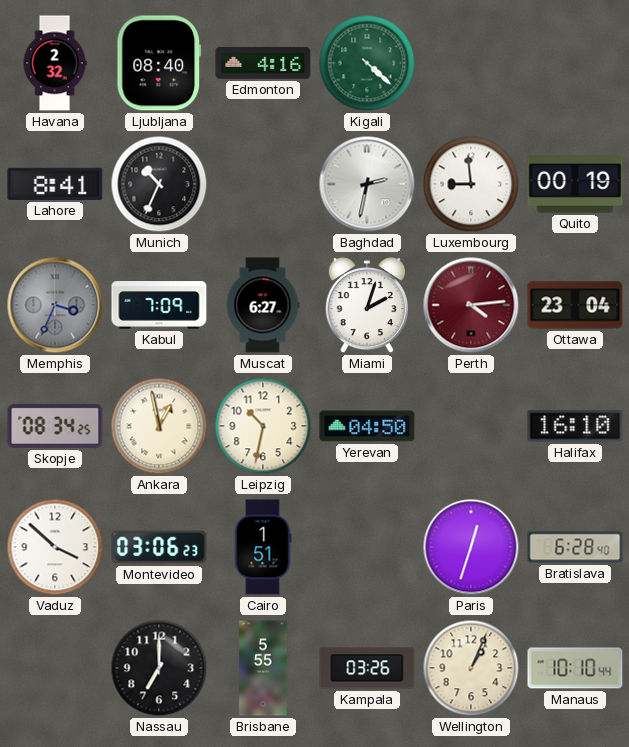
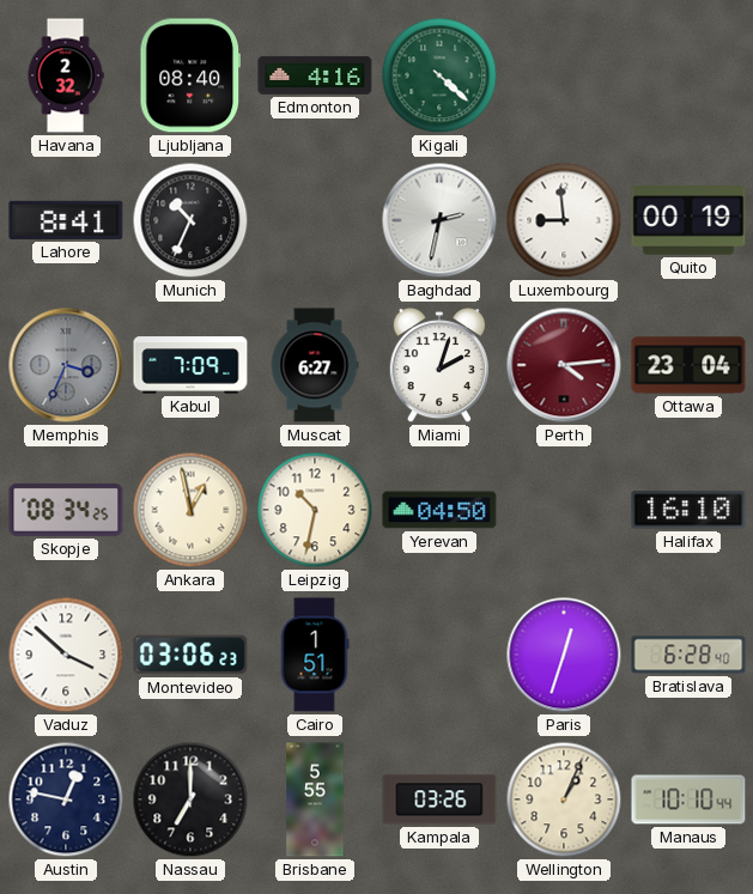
Austin: none -> 12:47 (66, 799)
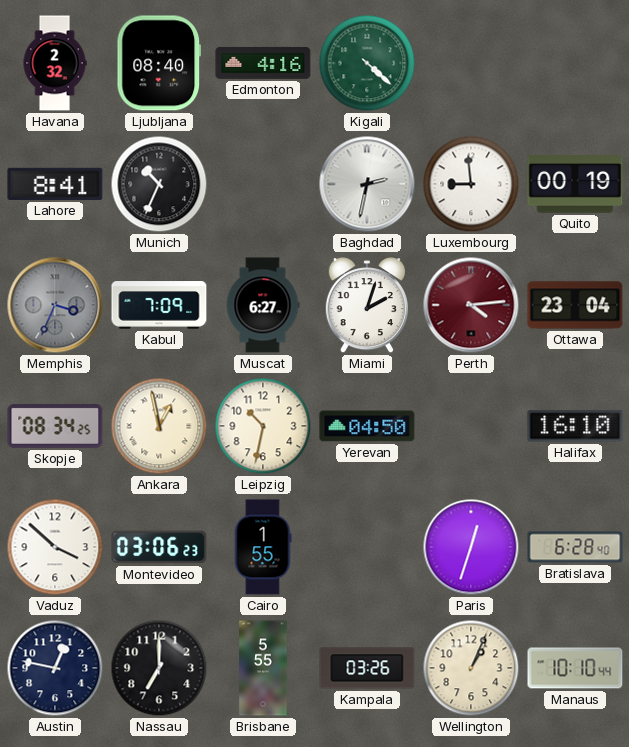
Cairo: 1:51 -> 1:55 (263, 547)
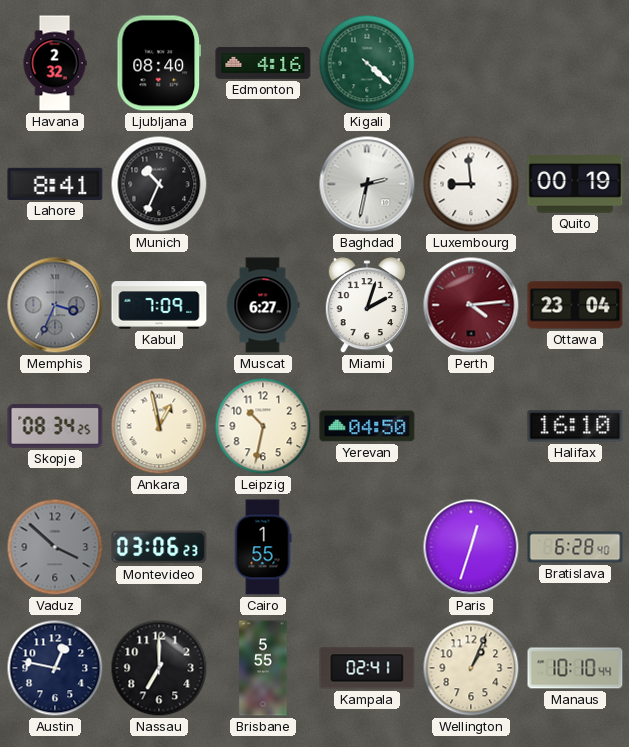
Vaduz dial: white -> grey (55, 547)
Kampala: 03:26 -> 02:41 (367, 668)
